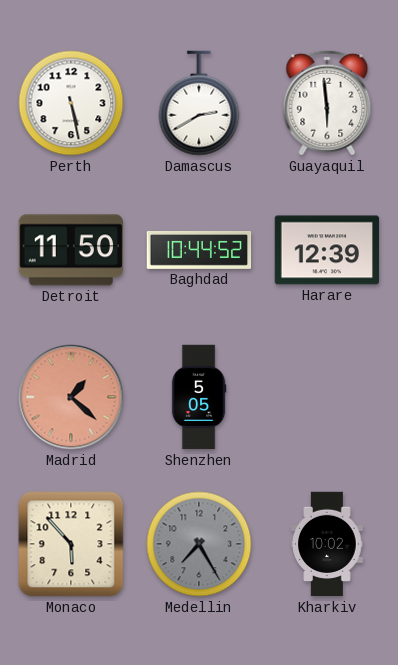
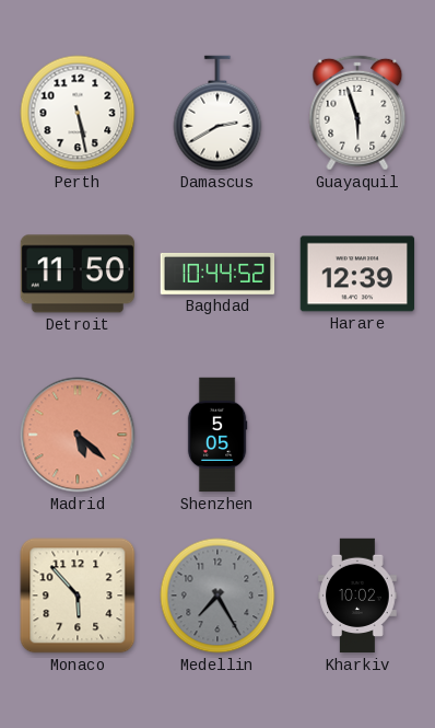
Guayaquil: 5:59 -> 5:57 (357, 113)
Madrid: 1:22 -> 5:22 (78, 435)
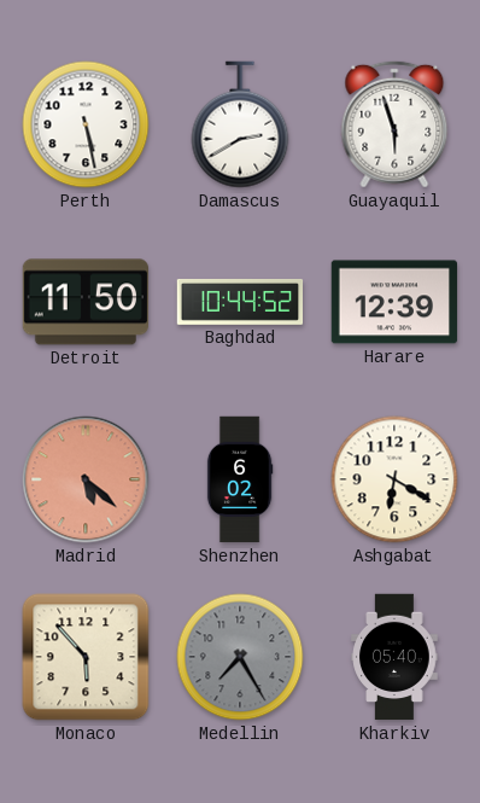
Shenzhen: 5:05 -> 6:02 (240, 479)
Ashgabat: none -> 6:20 (394, 479)
Kharkiv: 10:02 -> 05:40 (394, 657)
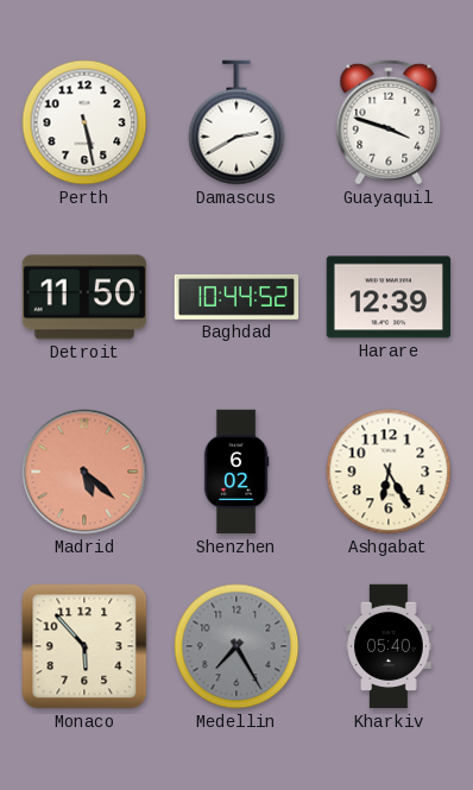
Guayaquil: 5:57 -> 3:48 (389, 122)
Ashgabat: 6:20 -> 6:25 (389, 472)
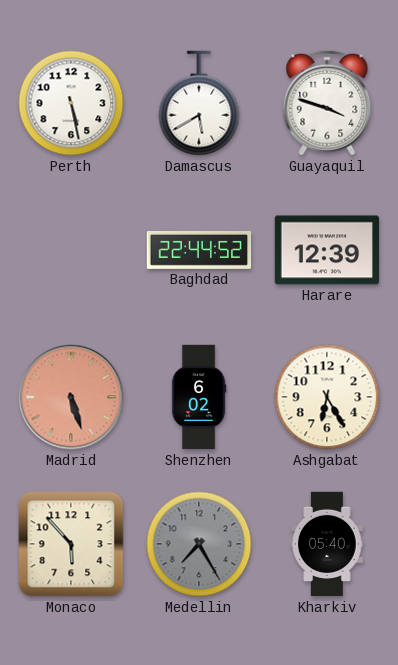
Damascus: 2:40 -> 5:40 (199, 103)
Detroit: 11:50 -> none (84, 297)
Baghdad: 10:44 -> 22:44 (199, 250)
Madrid: 5:22 -> 5:27 (71, 397)
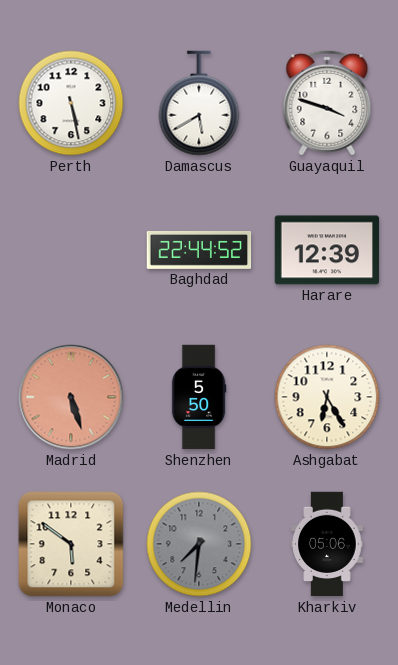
Shenzhen: 6:02 -> 5:50 (199, 397)
Monaco: 5:53 -> 5:51 (71, 544)
Medellin: 7:25 -> 7:31 (199, 544)
Kharkiv: 05:40 -> 05:06 (327, 544)
